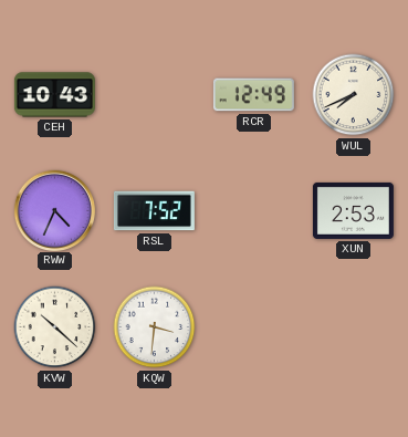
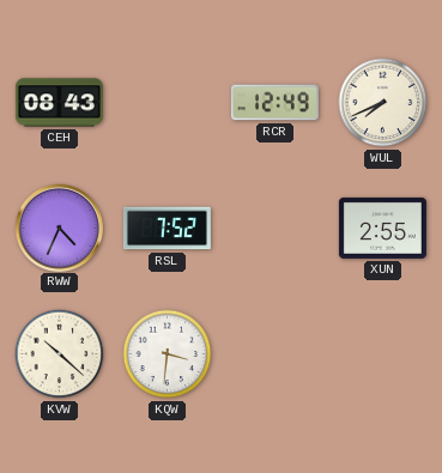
CEH: 10:43 -> 08:43 (59, 103)
XUN: 2:53 -> 2:55 (382, 228)
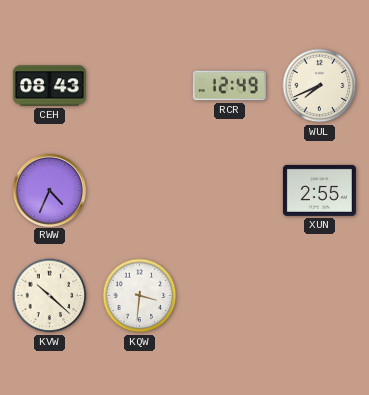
RSL: 7:52 -> none (166, 229)
